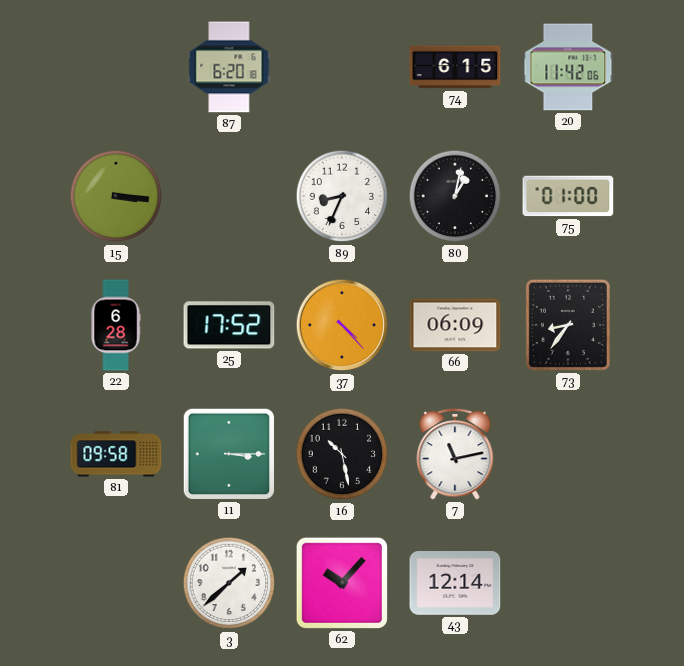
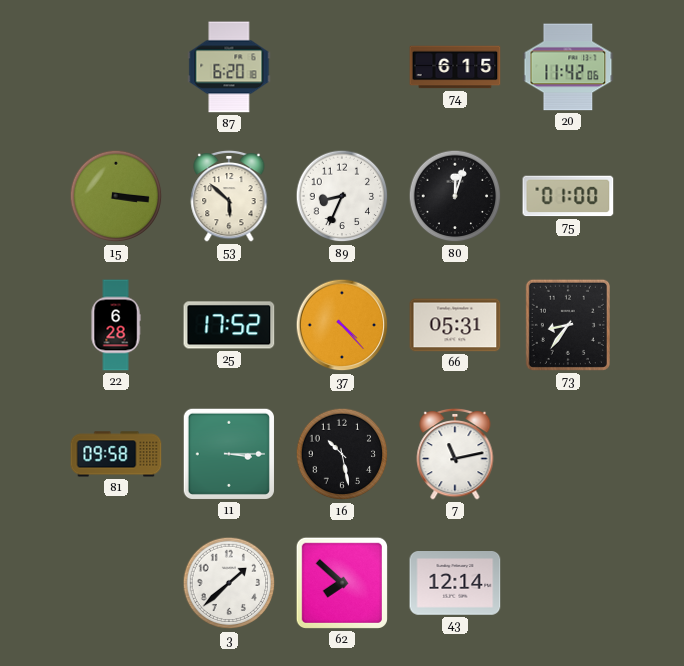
53: none -> 5:52 (229, 196)
80: 1:02 -> 12:03 (455, 196)
66: 06:09 -> 05:31 (455, 325)
62: 10:07 -> 7:52 (342, 583)
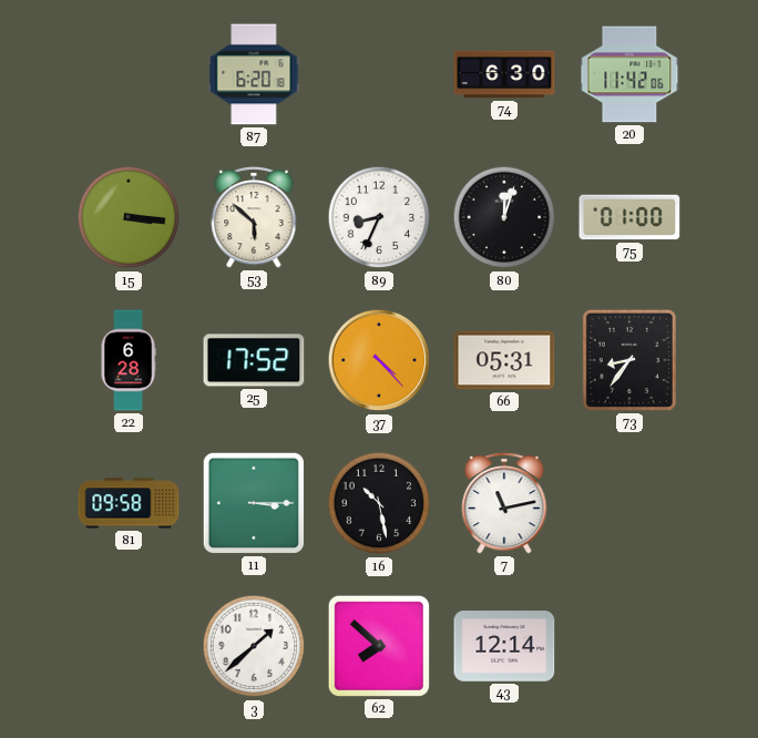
74: 6:15 -> 6:30 (504, 74)
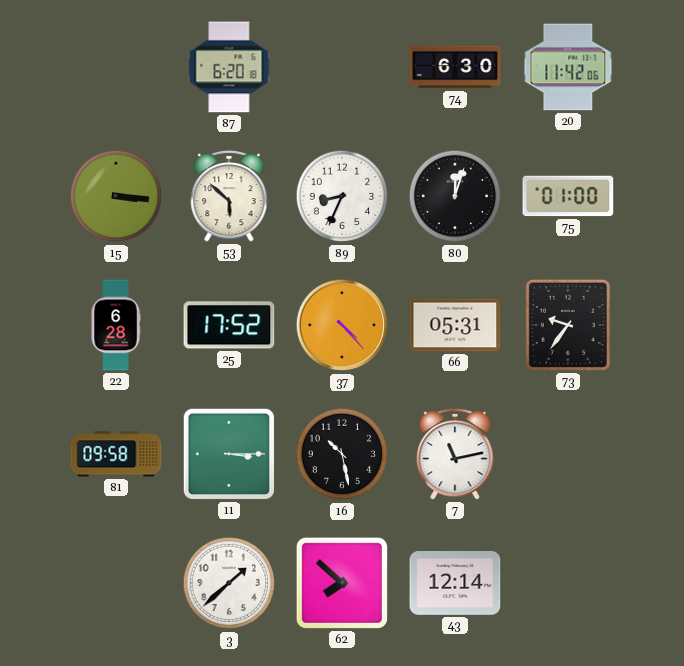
73: 8:36 -> 9:36 (568, 325)
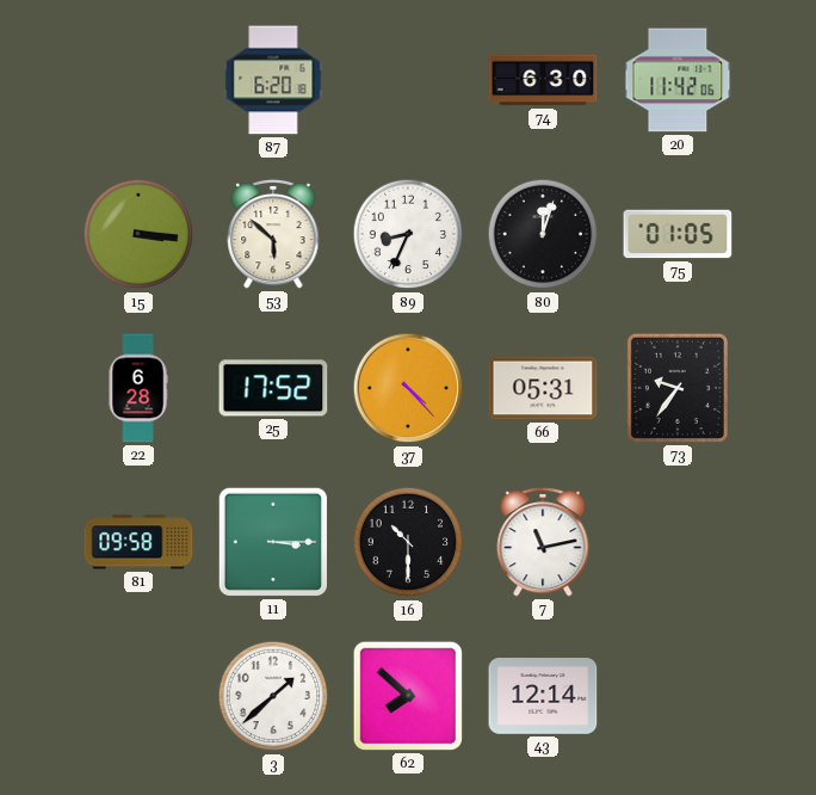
75: 01:00 -> 01:05 (678, 234)
16: 10:28 -> 10:30 (408, 542)
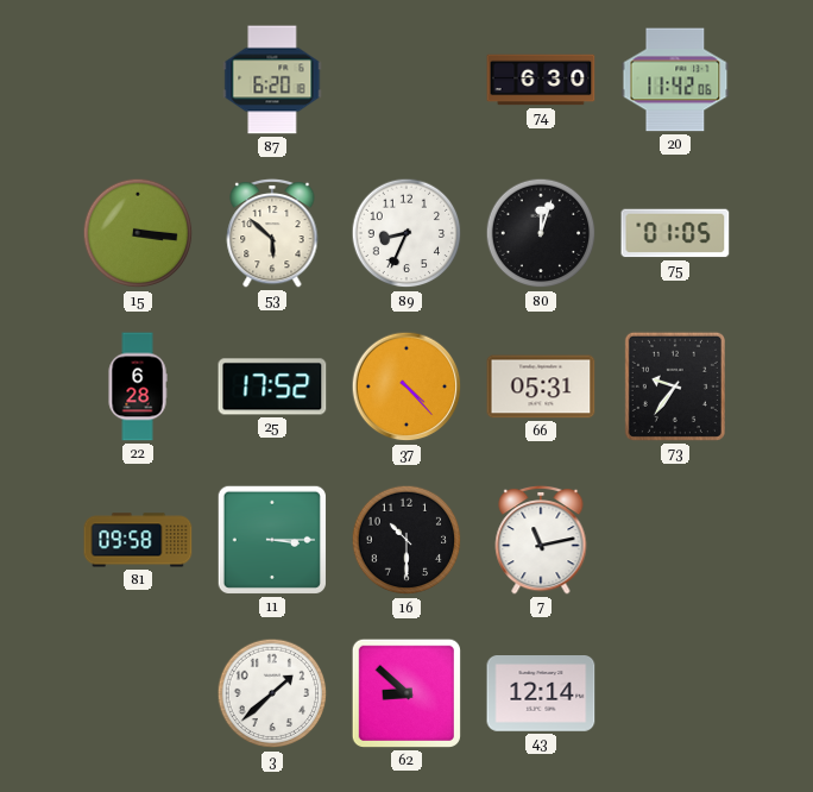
62: 7:52 -> 8:52 (406, 693)
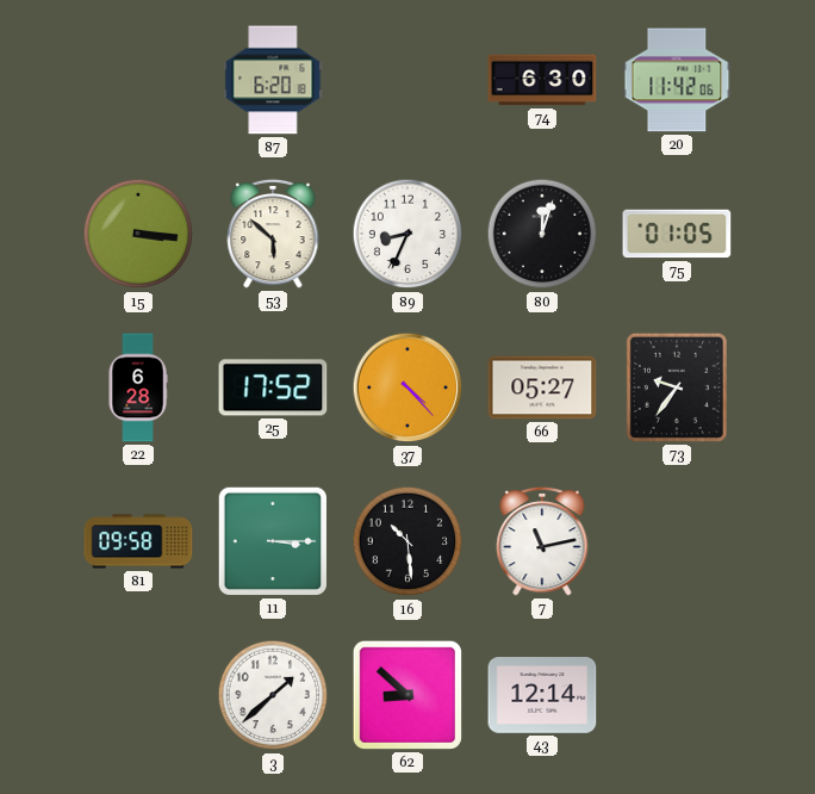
66: 05:31 -> 05:27 (542, 387)
16: 10:30 -> 10:29 (407, 541)
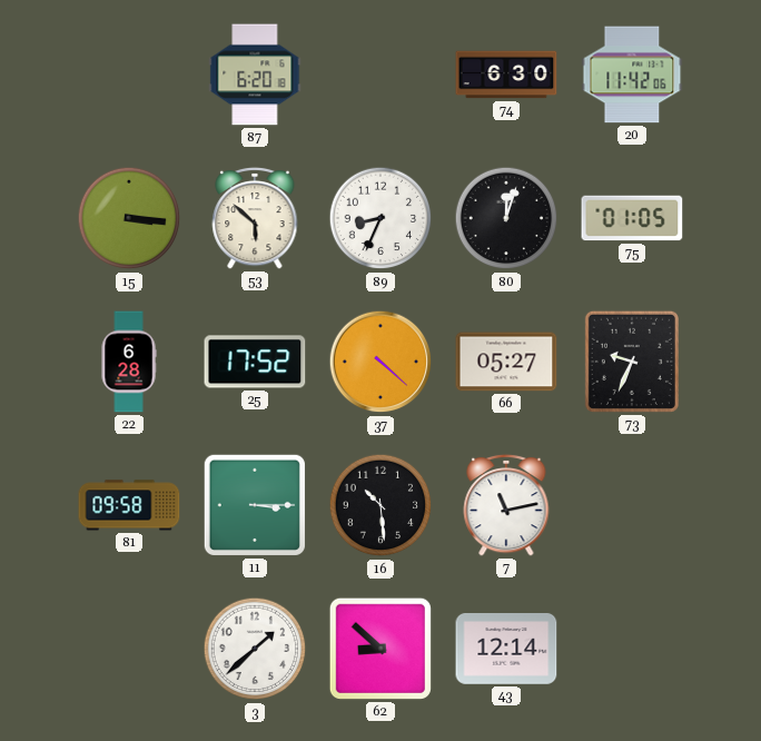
37: 4:23 -> 4:22 (381, 362)
73: 9:36 -> 9:34 (632, 362)
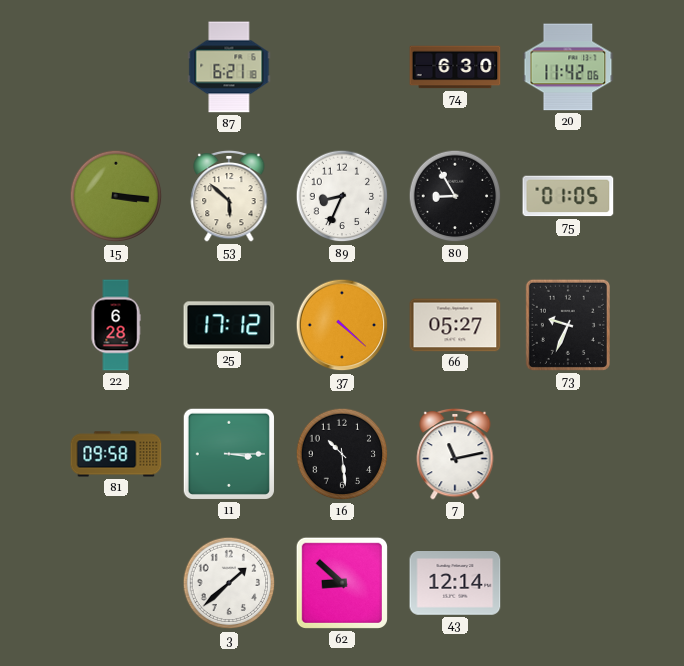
87: 6:20 -> 6:21 (229, 67)
80: 12:03 -> 8:55 (455, 196)
25: 17:52 -> 17:12 (229, 325)
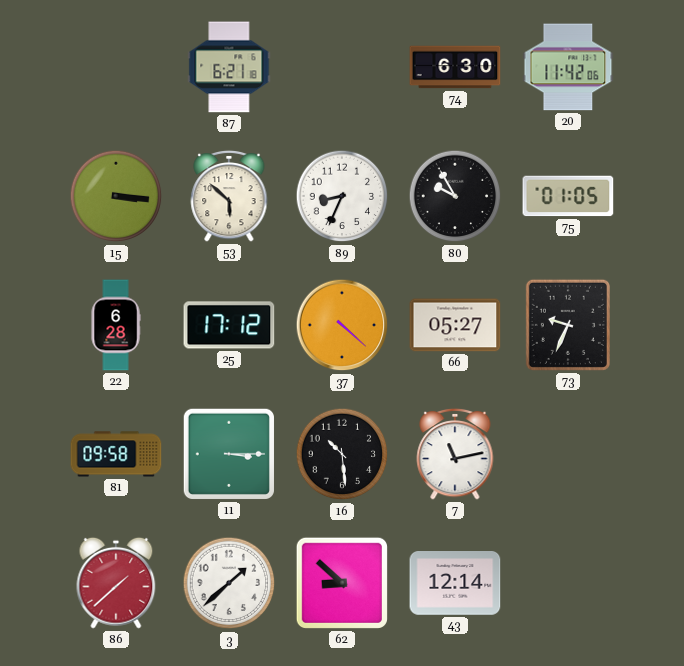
80: 8:55 -> 9:55 (455, 196)
86: none -> 1:38 (116, 583)
